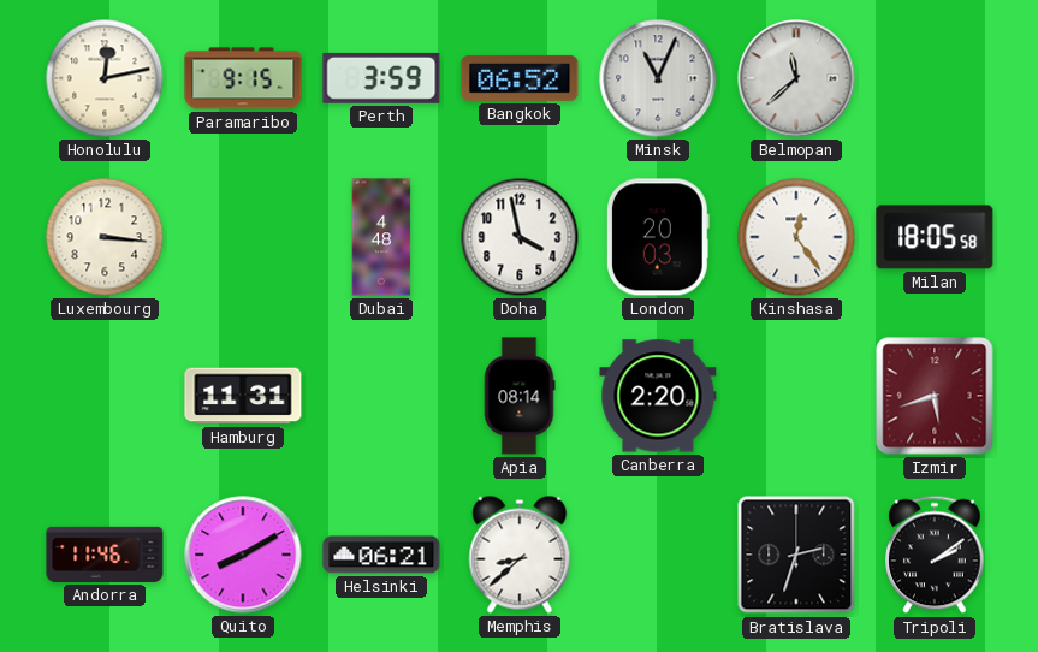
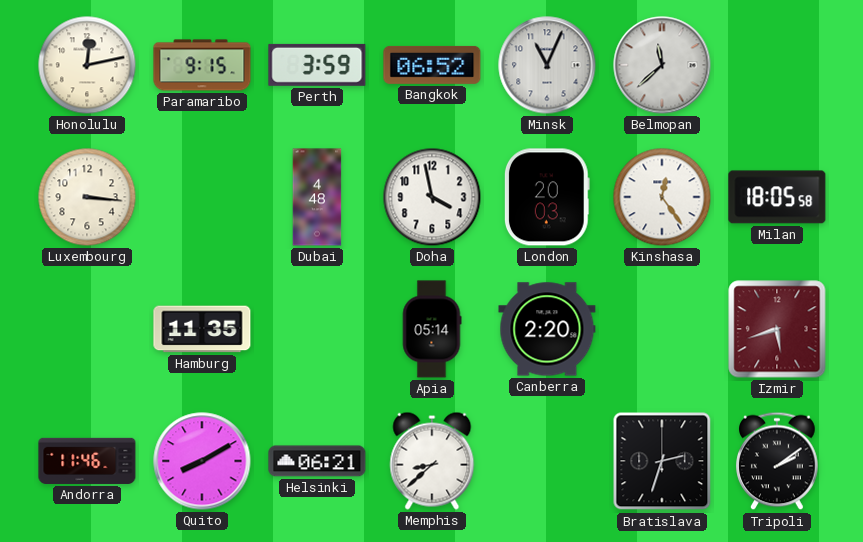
Hamburg: 11:31 -> 11:35 (202, 329)
Apia: 08:14 -> 05:14 (432, 329)
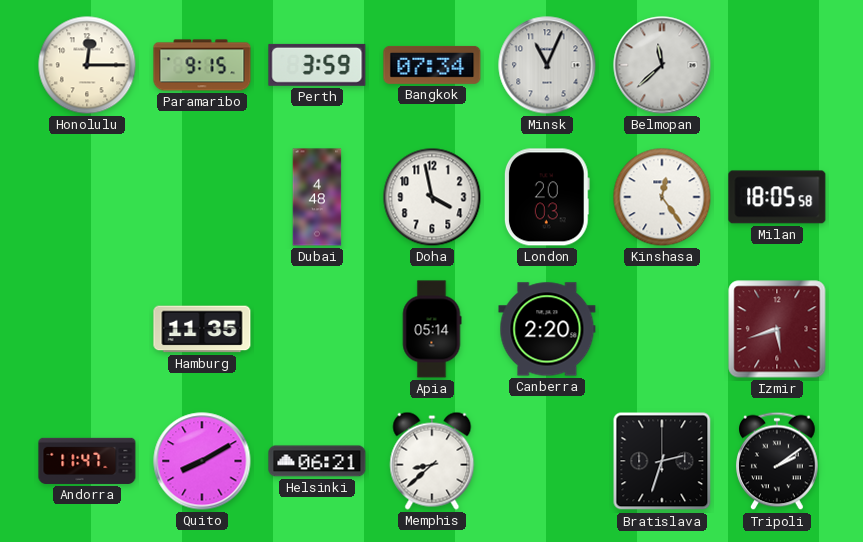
Honolulu: 12:13 -> 12:15 (87, 65)
Bangkok: 06:52 -> 07:34 (432, 65)
Luxembourg: 3:16 -> none (87, 197)
Andorra: 11:46 -> 11:47 (87, 461)
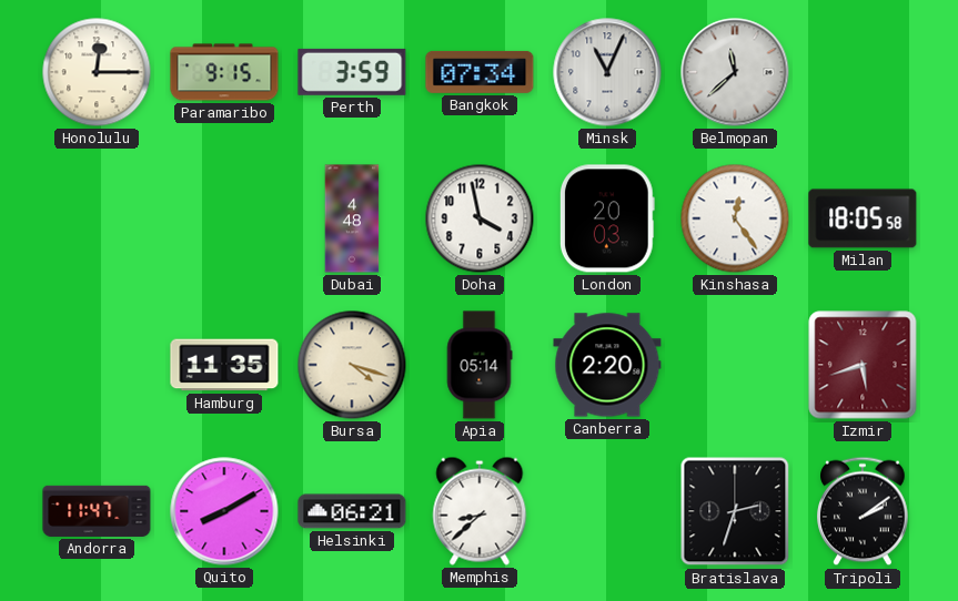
Bursa: none -> 4:18 (352, 365)
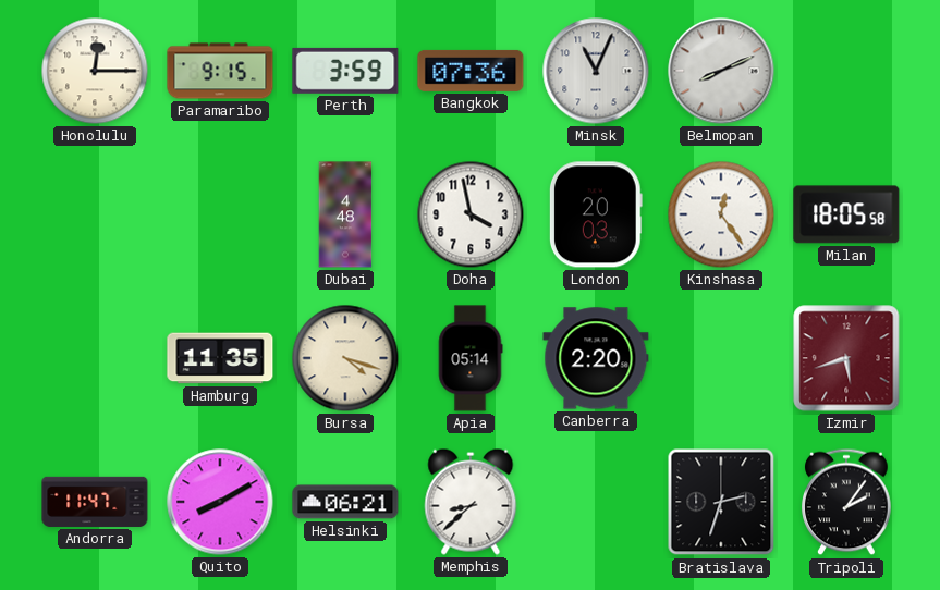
Bangkok: 07:34 -> 07:36 (471, 71)
Belmopan: 11:38 -> 8:11 (721, 71)
Tripoli: 2:09 -> 2:06 (846, 502)
